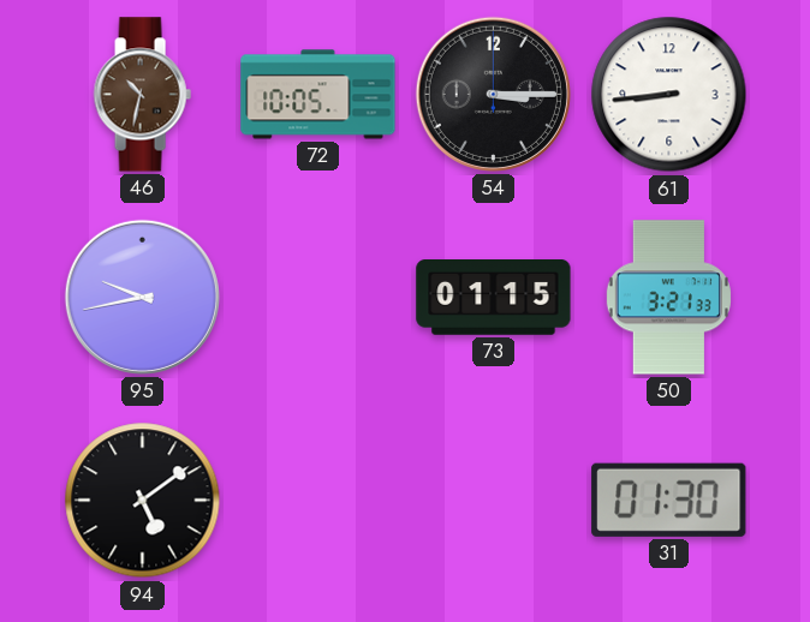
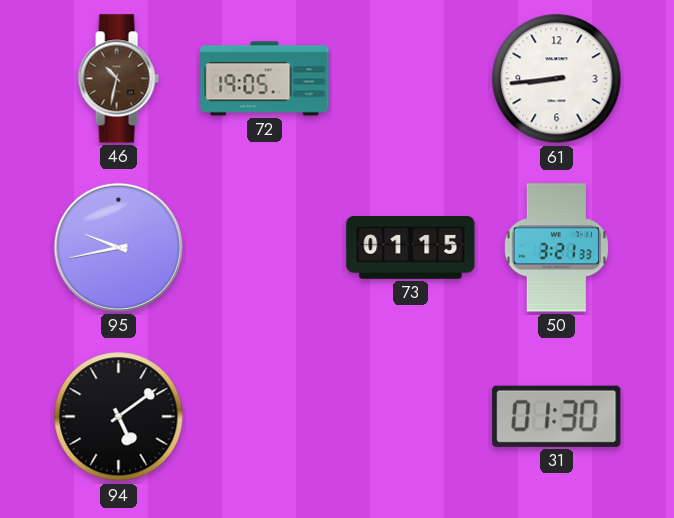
72: 10:05 -> 19:05 (265, 79)
54: 3:15 -> none (493, 94)
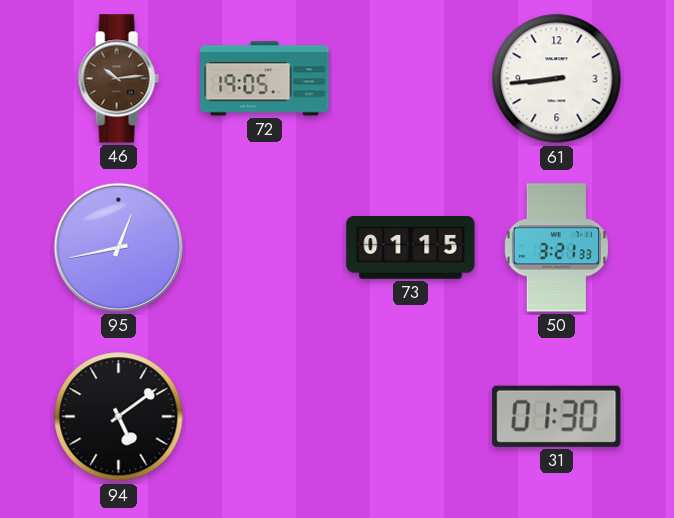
46: 10:32 -> 10:14 (118, 79)
95: 9:43 -> 12:43 (118, 247)
